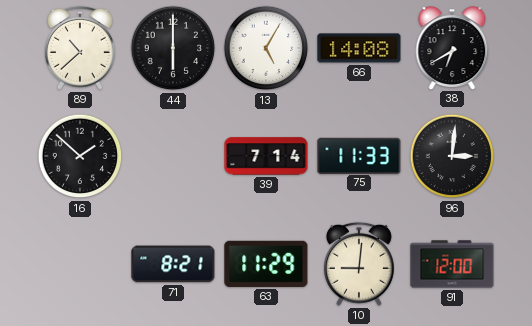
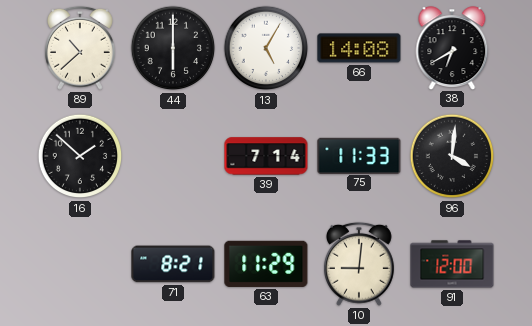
96: 3:01 -> 4:01 (452, 156)
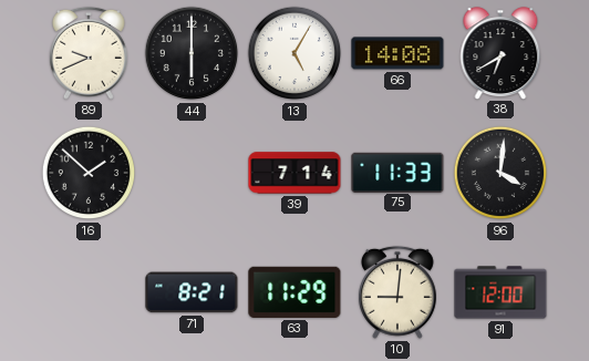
89: 10:38 -> 9:41 (89, 53)
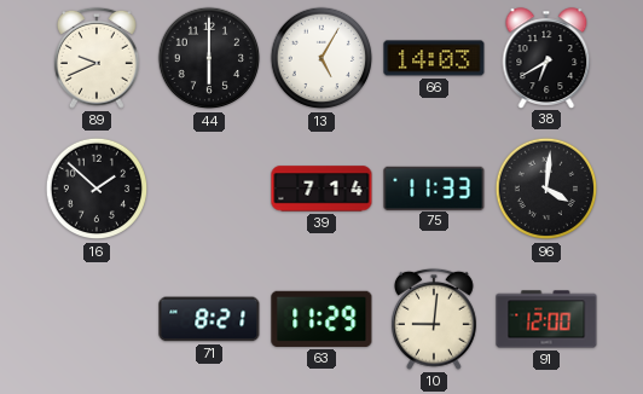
66: 14:08 -> 14:03 (434, 58)
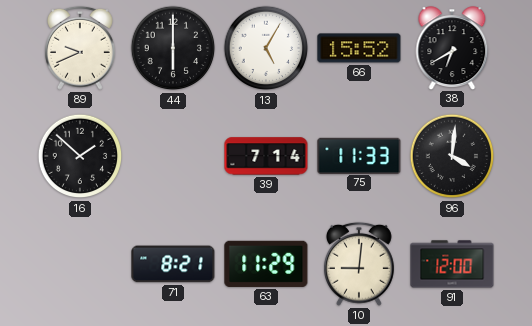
66: 14:03 -> 15:52 (359, 48)
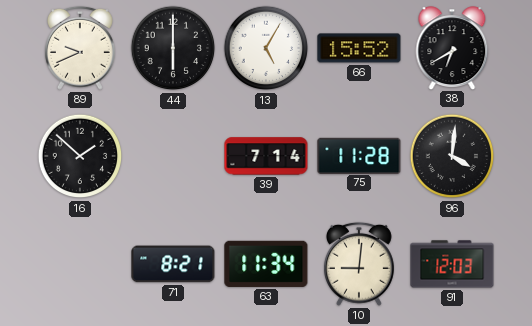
75: 11:33 -> 11:28 (359, 155)
63: 11:29 -> 11:34 (266, 264)
91: 12:00 -> 12:03 (452, 264)
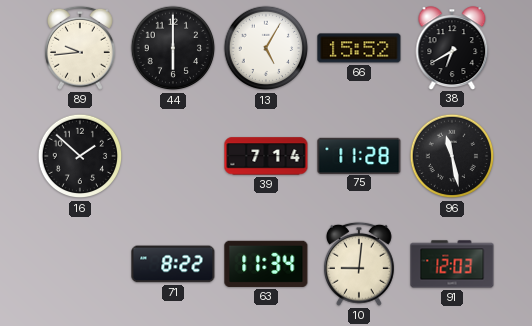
89: 9:41 -> 9:44 (80, 48)
96: 4:01 -> 11:28 (452, 156)
71: 8:21 -> 8:22 (173, 264)
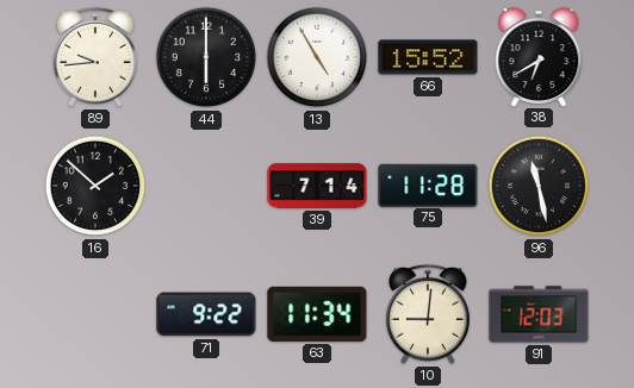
13: 5:05 -> 4:55 (317, 57)
71: 8:22 -> 9:22 (206, 314)
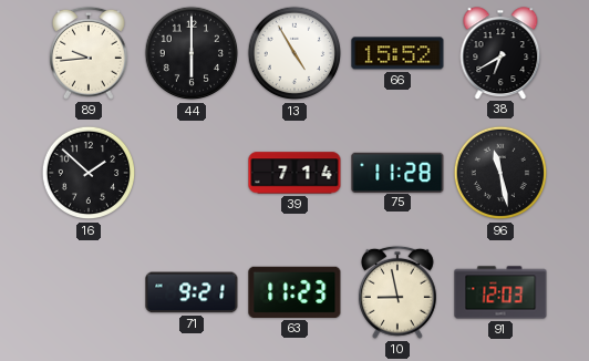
71: 9:22 -> 9:21 (192, 292)
63: 11:34 -> 11:23 (294, 292)
10: 9:01 -> 8:58 (397, 292)
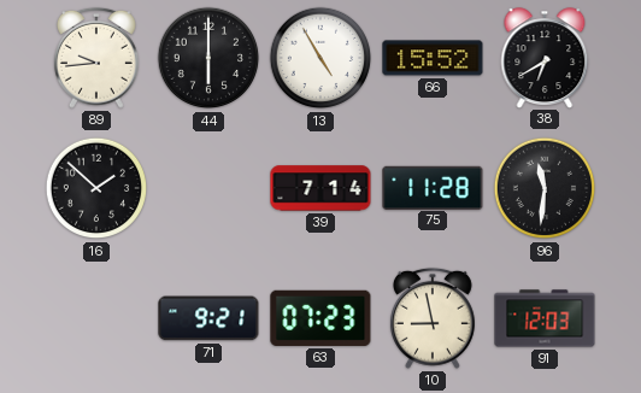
96: 11:28 -> 11:31 (545, 188)
63: 11:23 -> 07:23 (320, 318)
